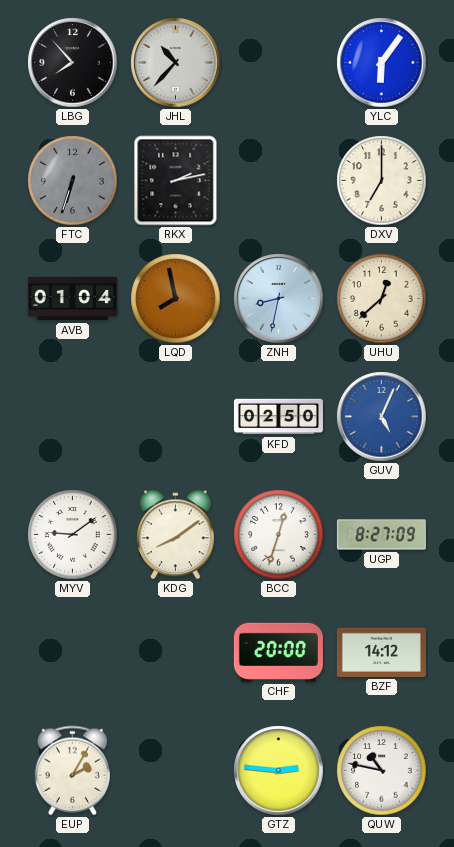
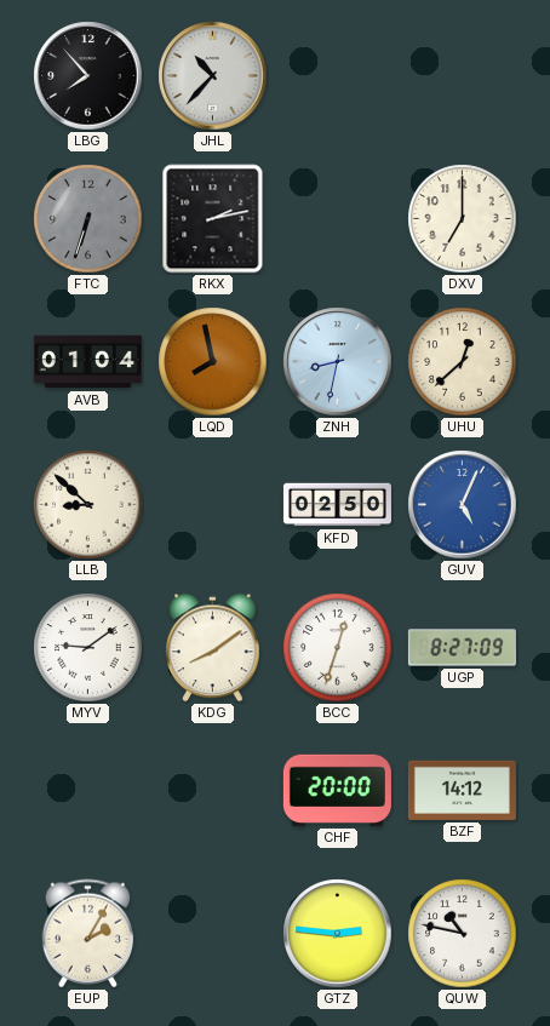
YLC: 6:06 -> none (382, 63)
LLB: none -> 8:52 (88, 505)
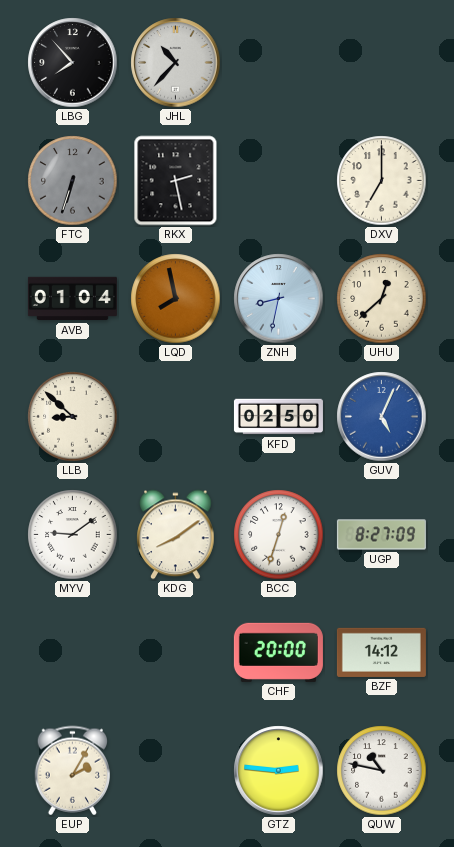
RKX: 2:13 -> 2:28 (176, 181)
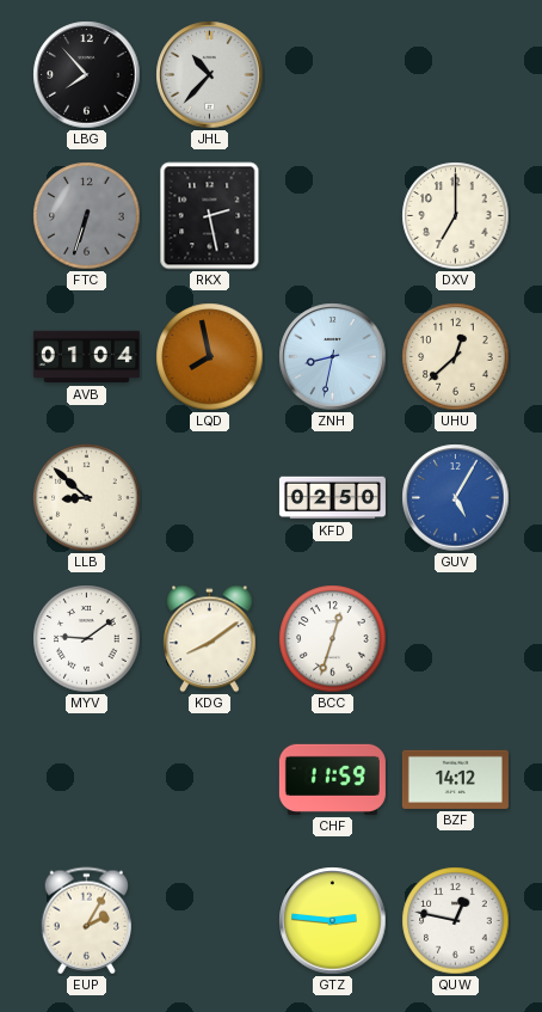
GUV: 5:04 -> 5:05 (456, 498)
UGP: 8:27 -> none (381, 535)
CHF: 20:00 -> 11:59 (332, 779)
QUW: 10:47 -> 12:47 (456, 921)
